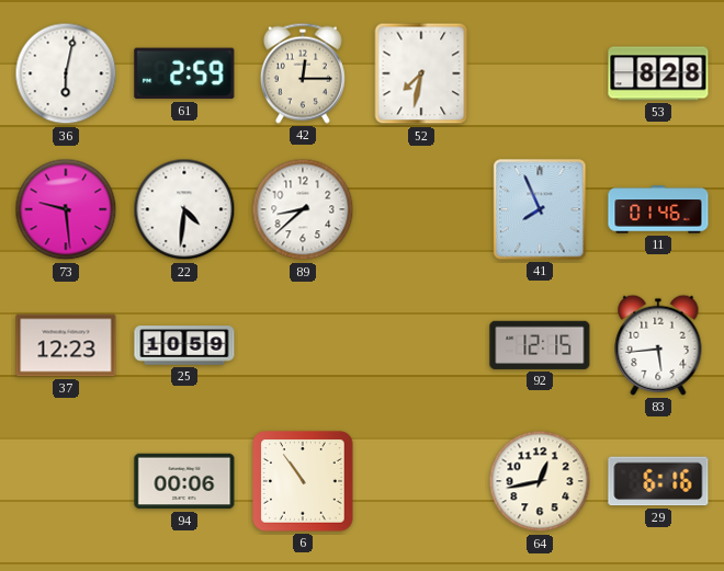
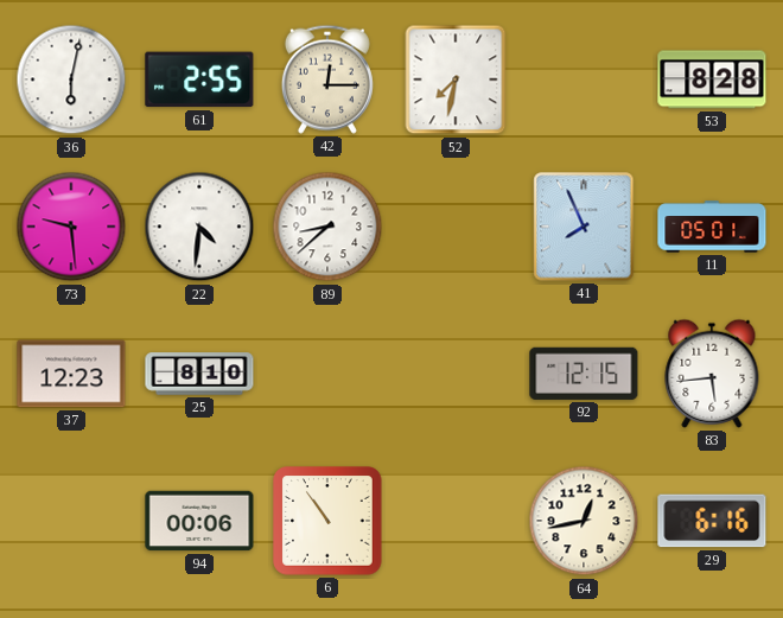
61: 2:59 -> 2:55 (199, 79)
11: 01:46 -> 05:01 (712, 227)
25: 10:59 -> 8:10 (199, 374)
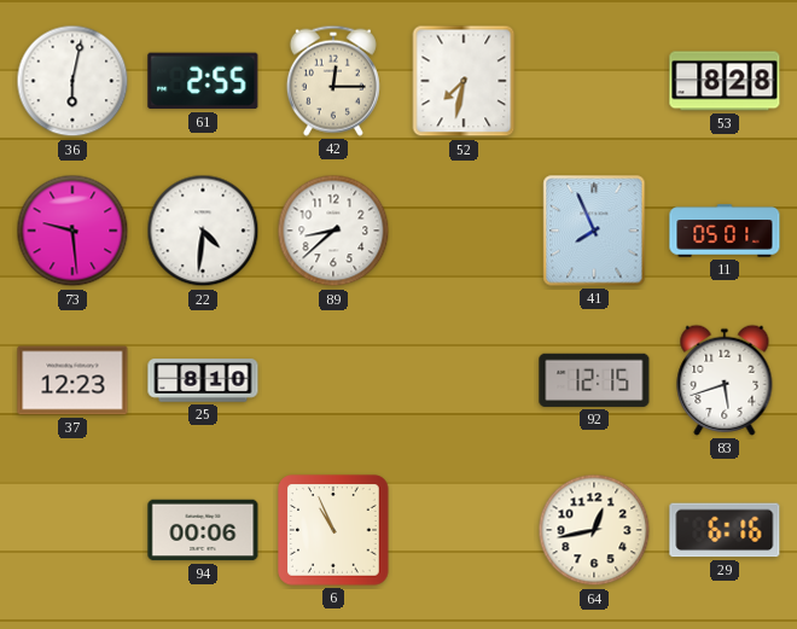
83: 5:44 -> 5:42 (725, 380)
6: 10:54 -> 10:56 (333, 530)
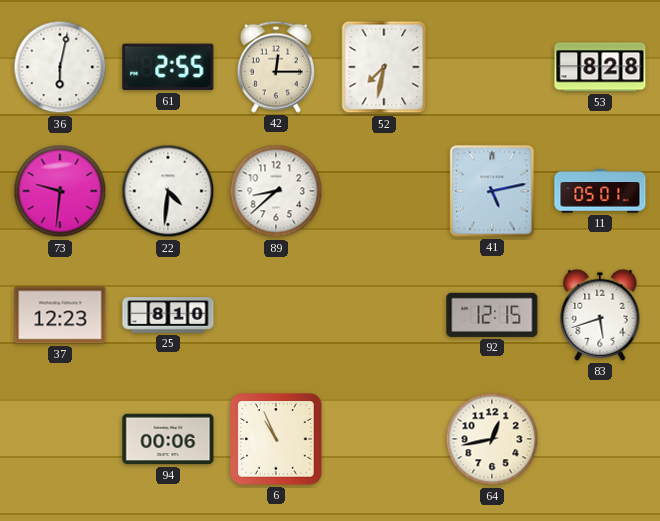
73: 9:29 -> 9:31 (60, 191)
41: 7:56 -> 5:13 (492, 191)
29: 6:16 -> none (725, 530)
